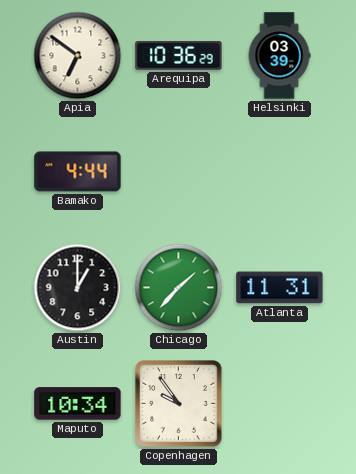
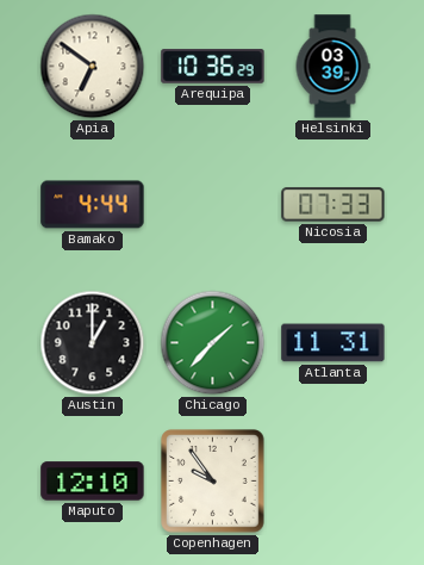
Nicosia: none -> 07:33 (333, 205)
Maputo: 10:34 -> 12:10 (93, 482)
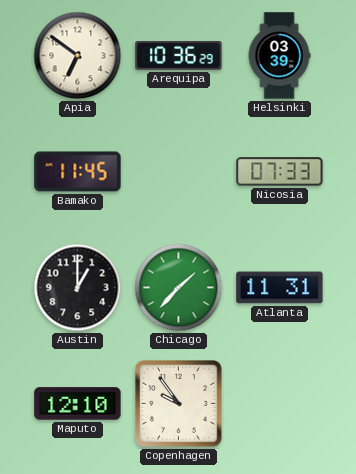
Bamako: 4:44 -> 11:45 (78, 172)
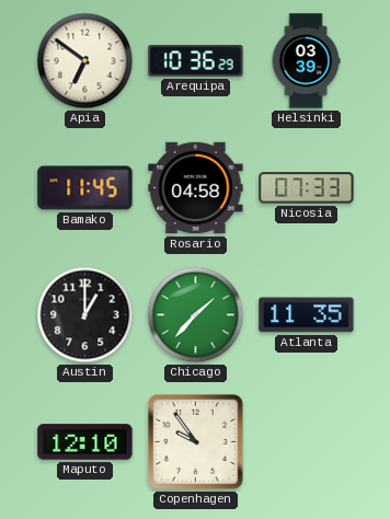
Rosario: none -> 04:58 (196, 188)
Atlanta: 11:31 -> 11:35 (307, 315)
